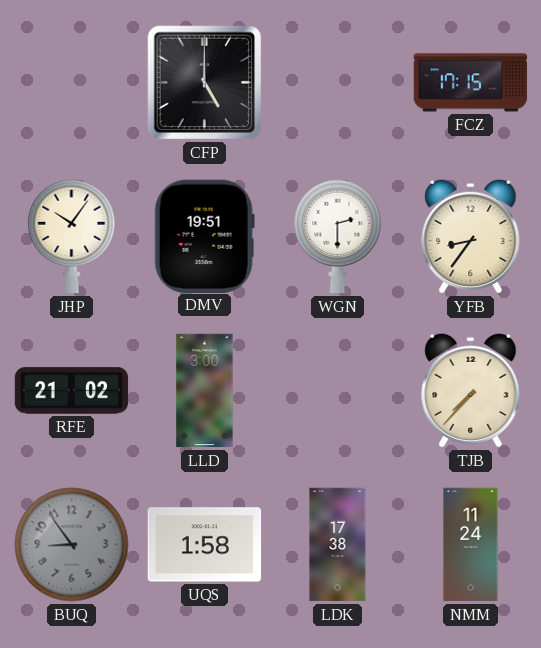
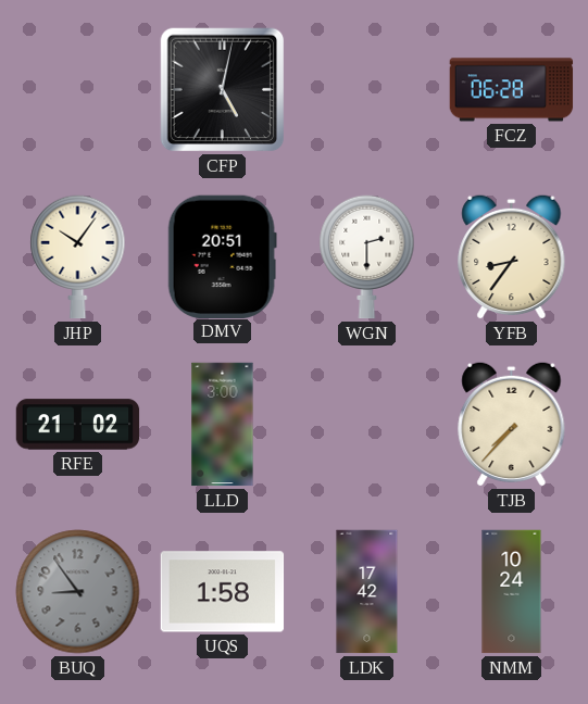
CFP: 5:00 -> 5:02 (223, 90)
FCZ: 17:15 -> 06:28 (512, 90)
DMV: 19:51 -> 20:51 (222, 256)
LDK: 17:38 -> 17:42 (367, 592)
NMM: 11:24 -> 10:24 (512, 592)
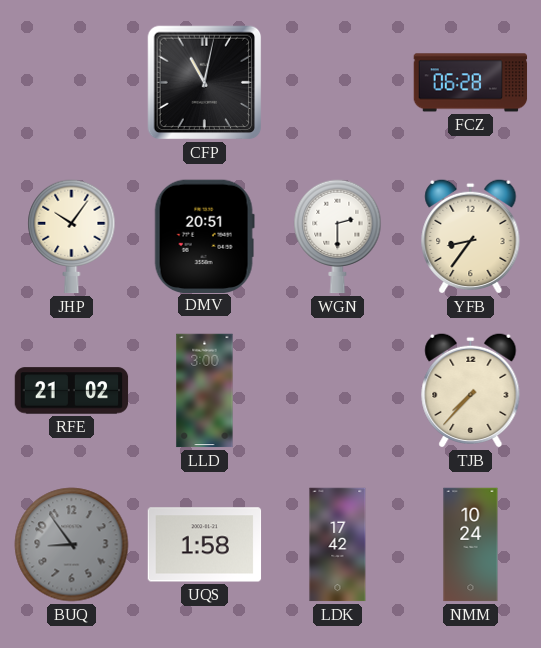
CFP: 5:02 -> 11:02 (205, 83)
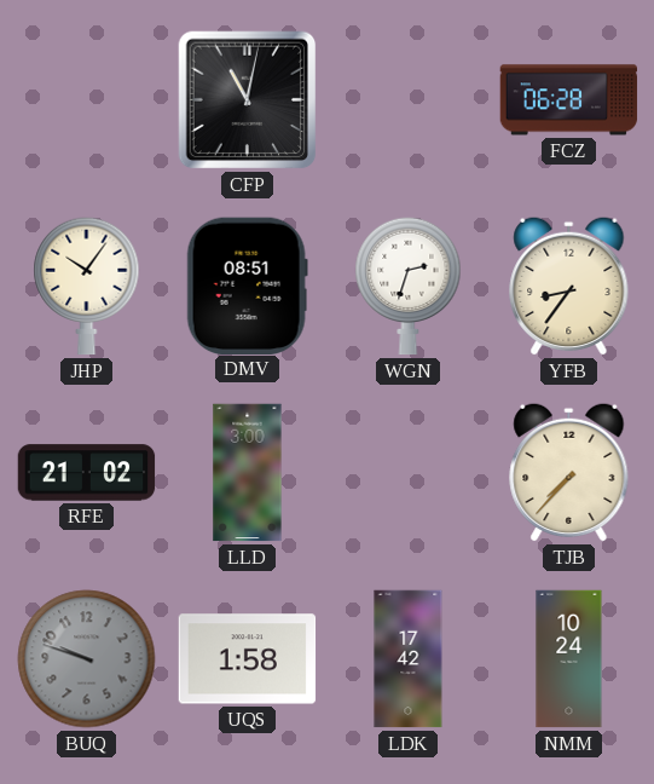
DMV: 20:51 -> 08:51 (247, 286)
WGN: 2:30 -> 2:33 (409, 287)
BUQ: 8:54 -> 9:48 (87, 659)
